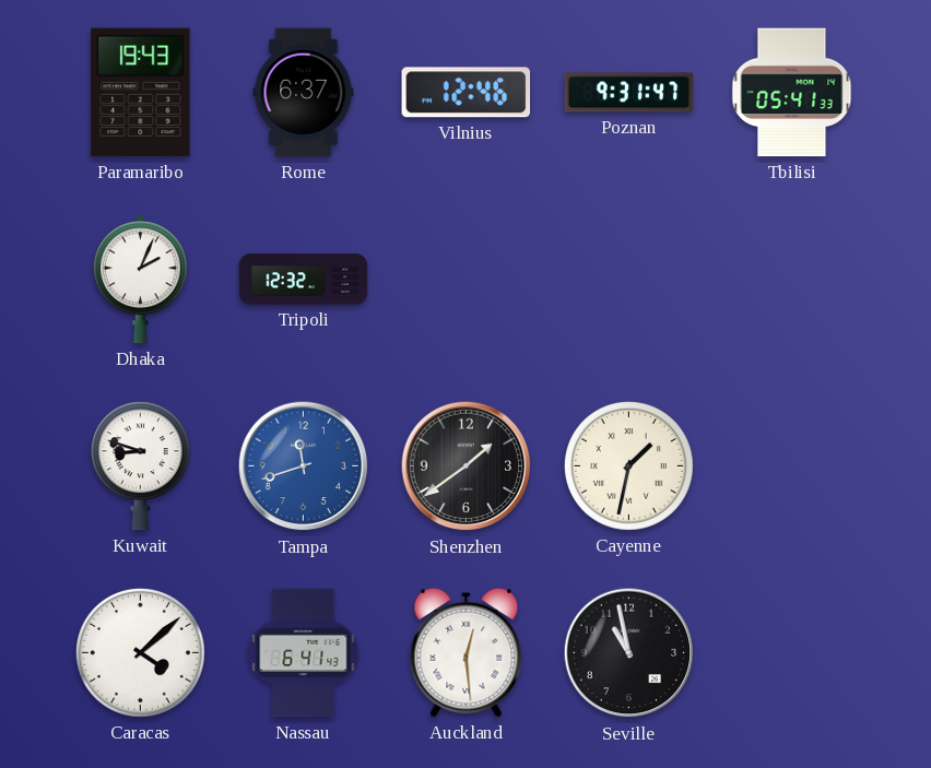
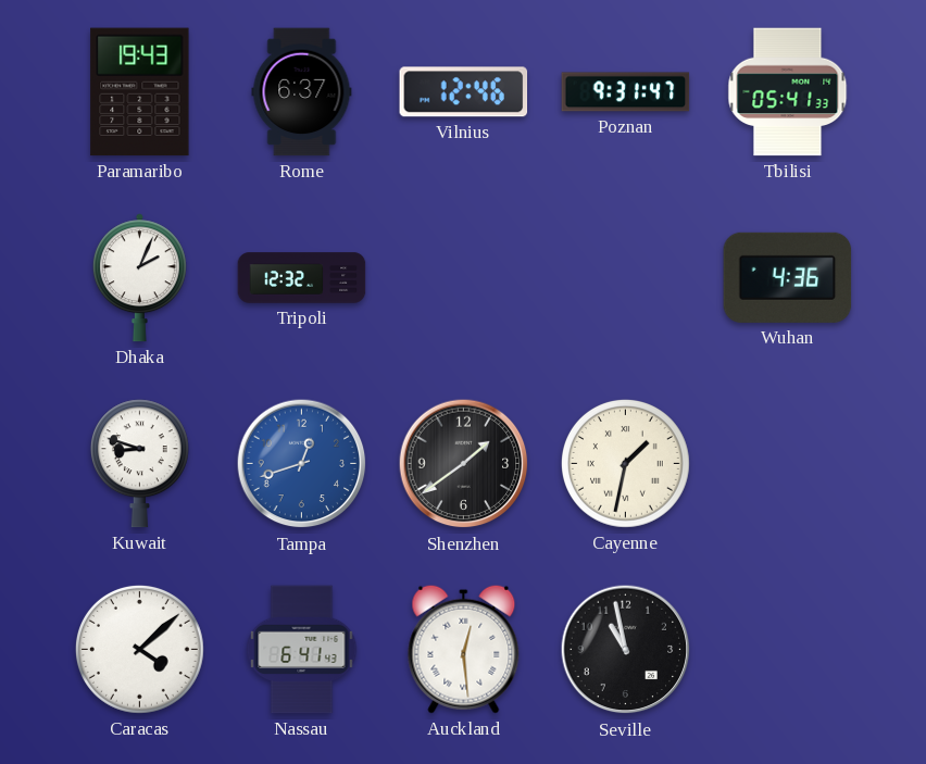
Wuhan: none -> 4:36 (788, 277)
Tampa: 11:42 -> 12:42 (302, 464)
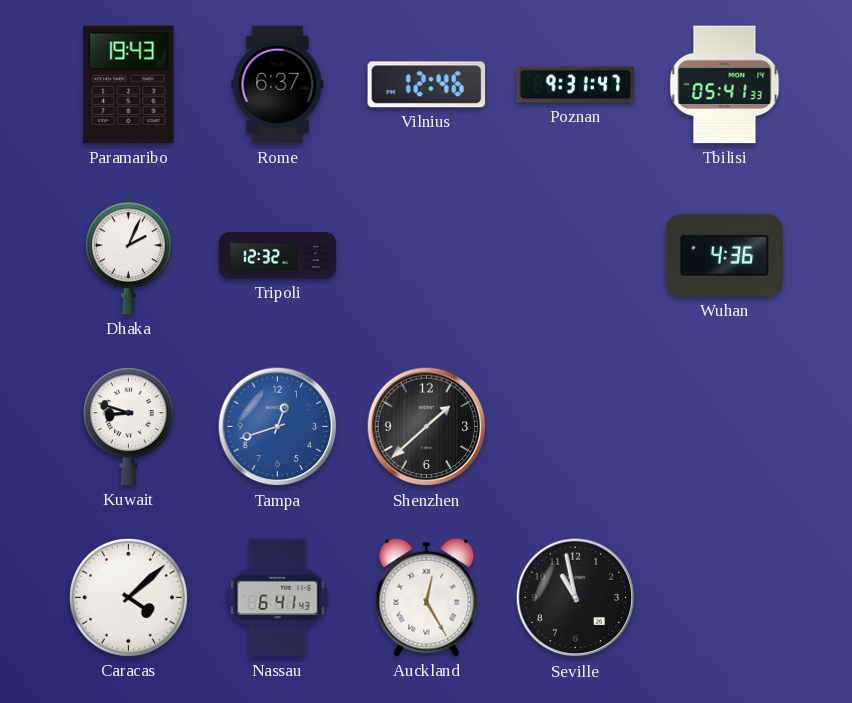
Shenzhen: 1:39 -> 1:38 (427, 427)
Cayenne: 1:32 -> none (626, 464)
Auckland: 12:29 -> 12:25 (427, 597)
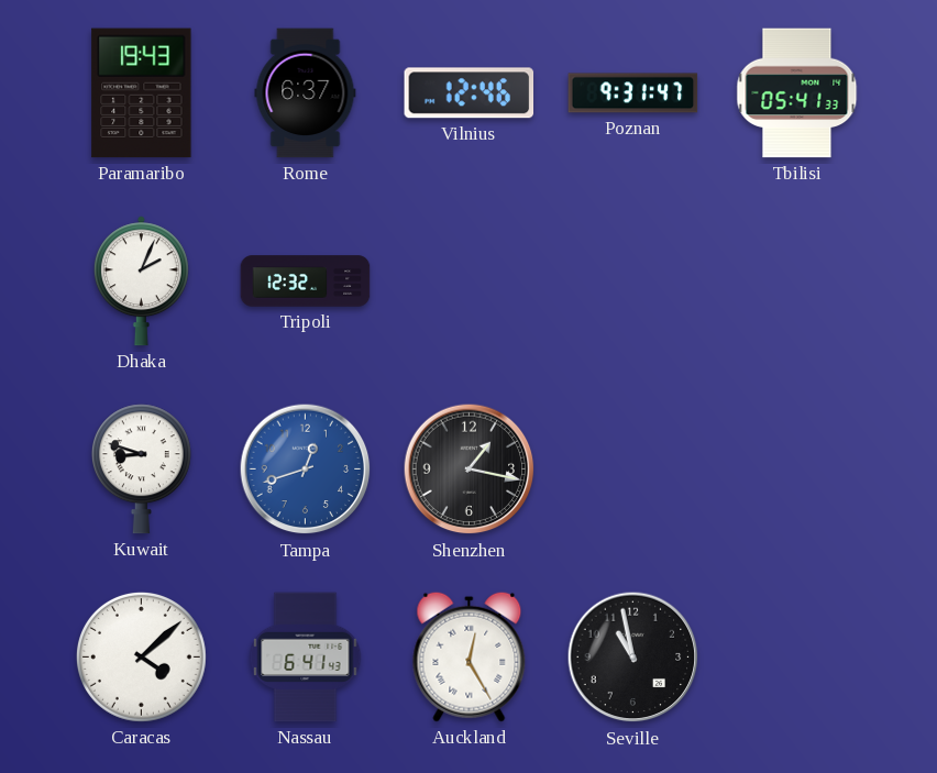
Wuhan: 4:36 -> none (725, 255)
Shenzhen: 1:38 -> 1:17 (470, 470)
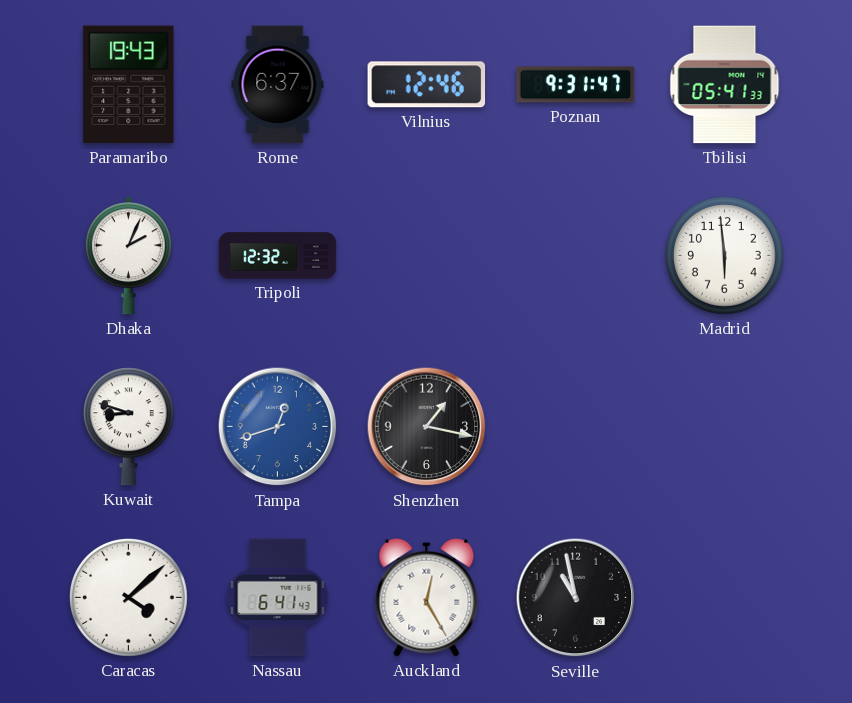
Madrid: none -> 5:59 (725, 256)
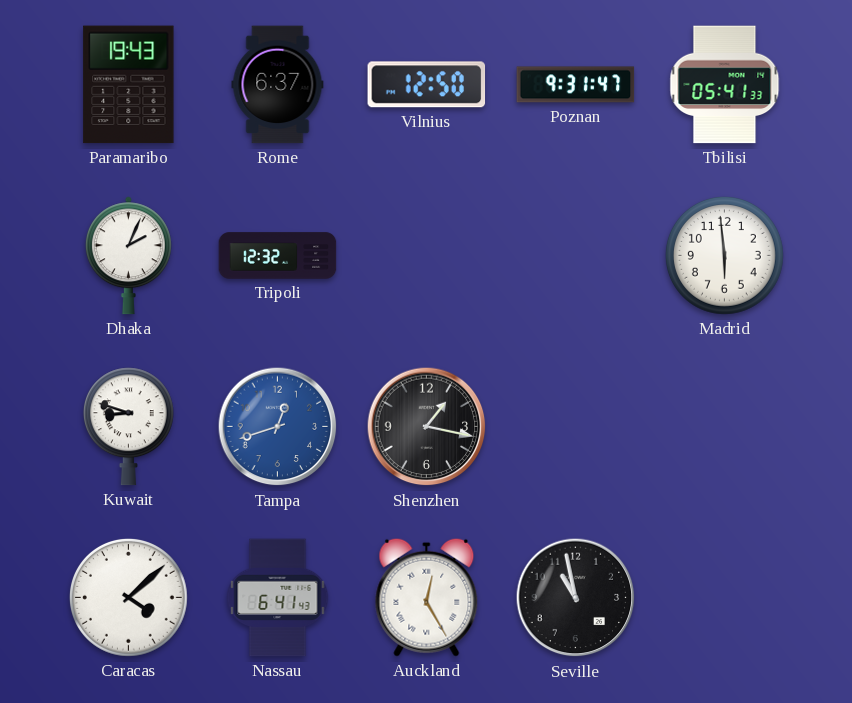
Vilnius: 12:46 -> 12:50 (427, 85)
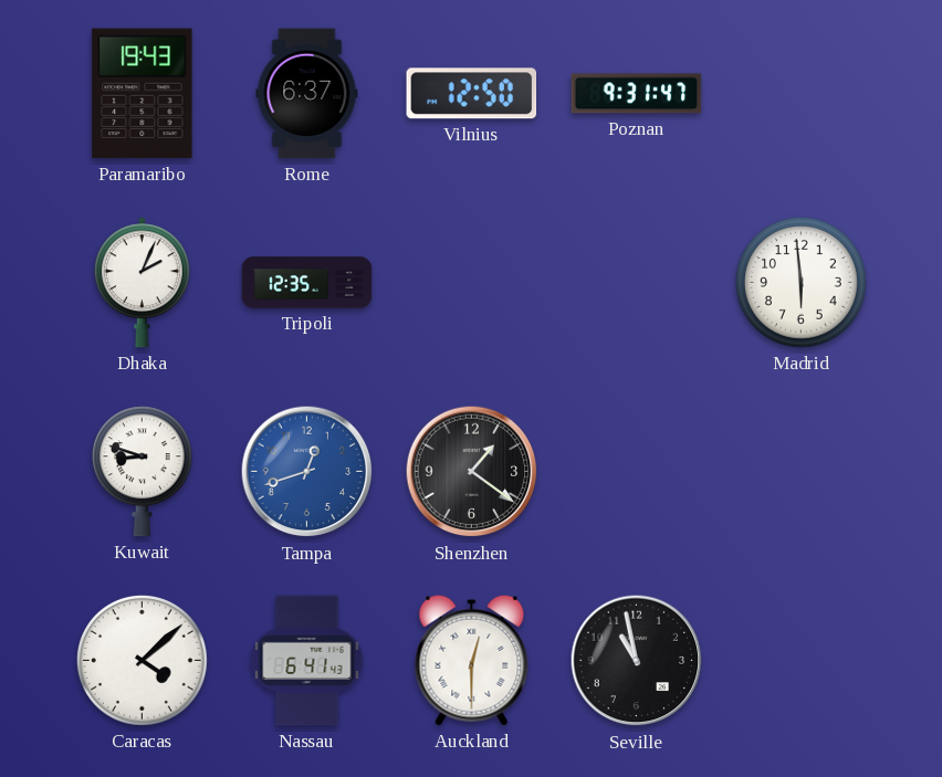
Tbilisi: 05:41 -> none (725, 85)
Tripoli: 12:32 -> 12:35 (307, 283)
Shenzhen: 1:17 -> 1:21 (472, 472)
Auckland: 12:25 -> 12:30 (472, 660)
